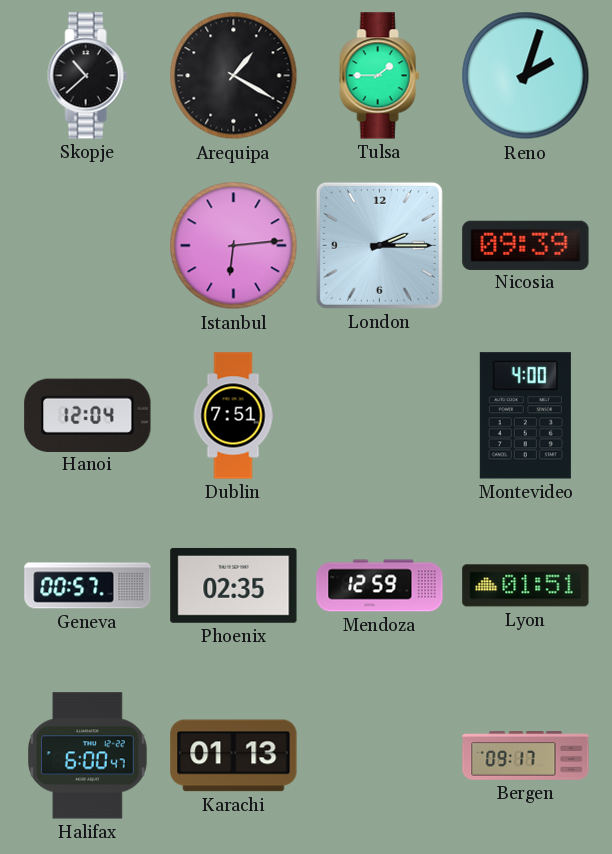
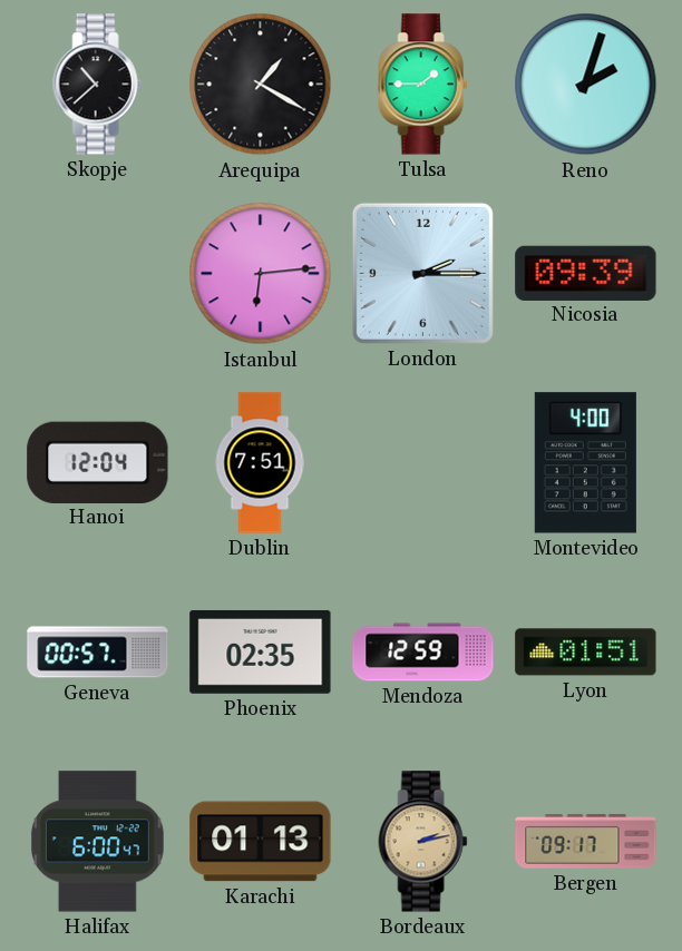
Bordeaux: none -> 2:13 (423, 842)
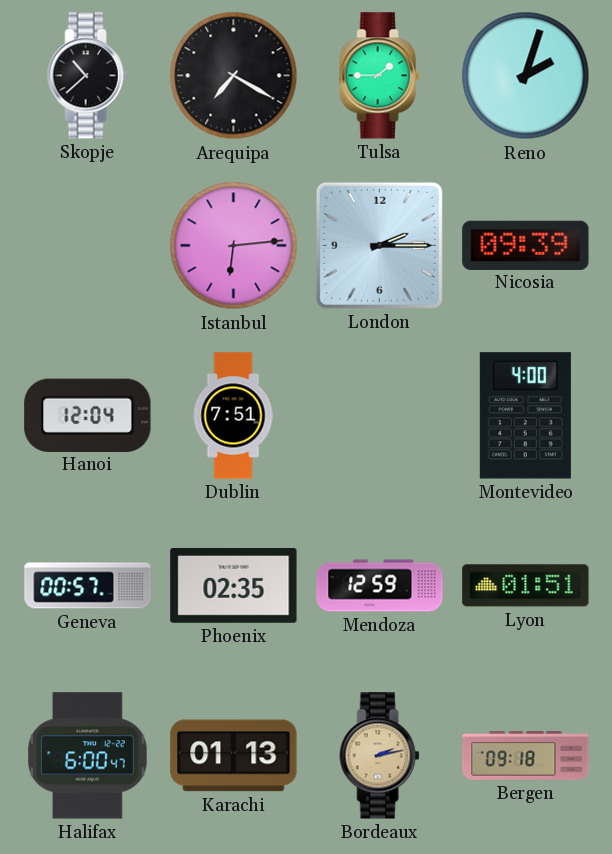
Arequipa: 1:20 -> 7:20 (234, 76)
Bergen: 09:17 -> 09:18 (526, 756)
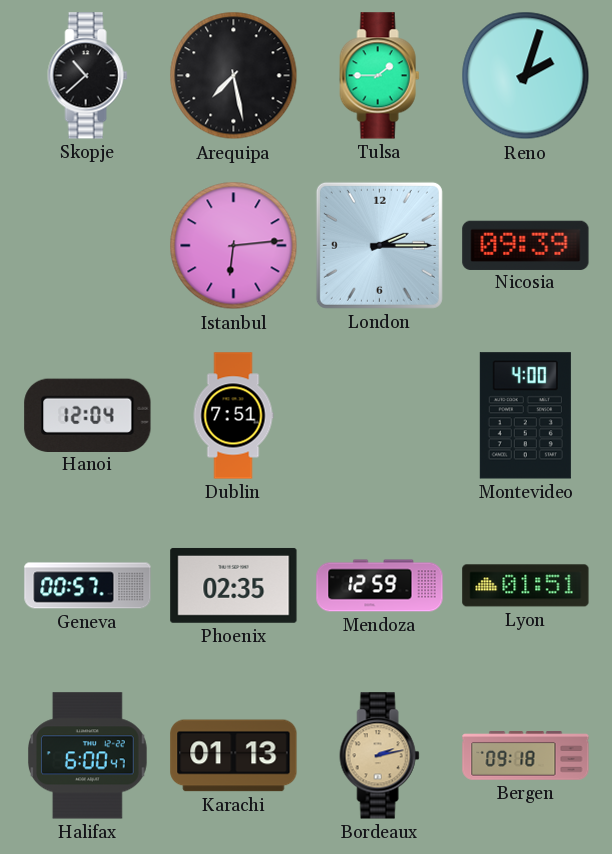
Arequipa: 7:20 -> 7:28 (234, 76)
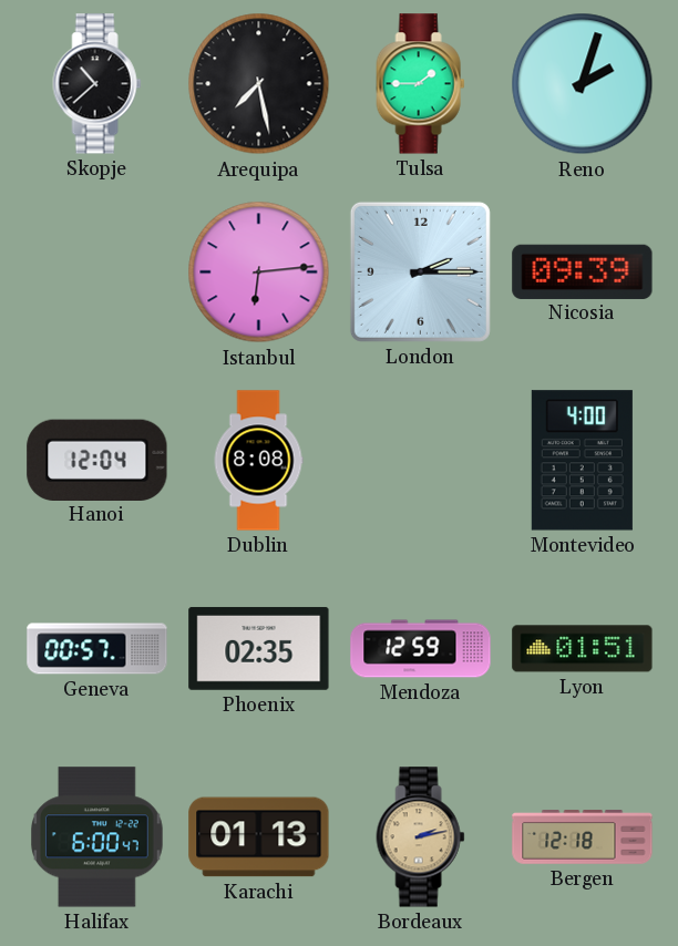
Dublin: 7:51 -> 8:08 (258, 461)
Bergen: 09:18 -> 12:18 (583, 837)
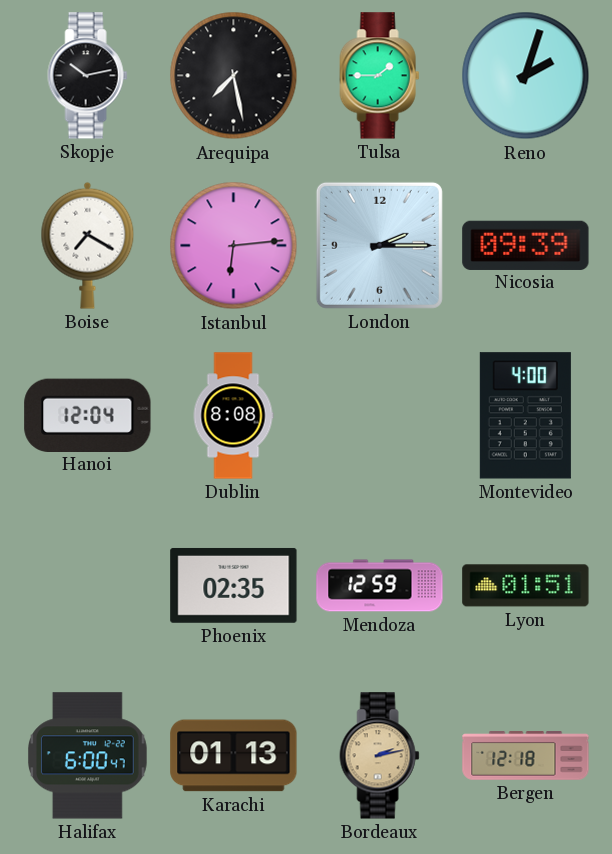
Skopje: 10:38 -> 10:13 (88, 76)
Boise: none -> 7:20 (88, 245)
Geneva: 00:57 -> none (97, 649)
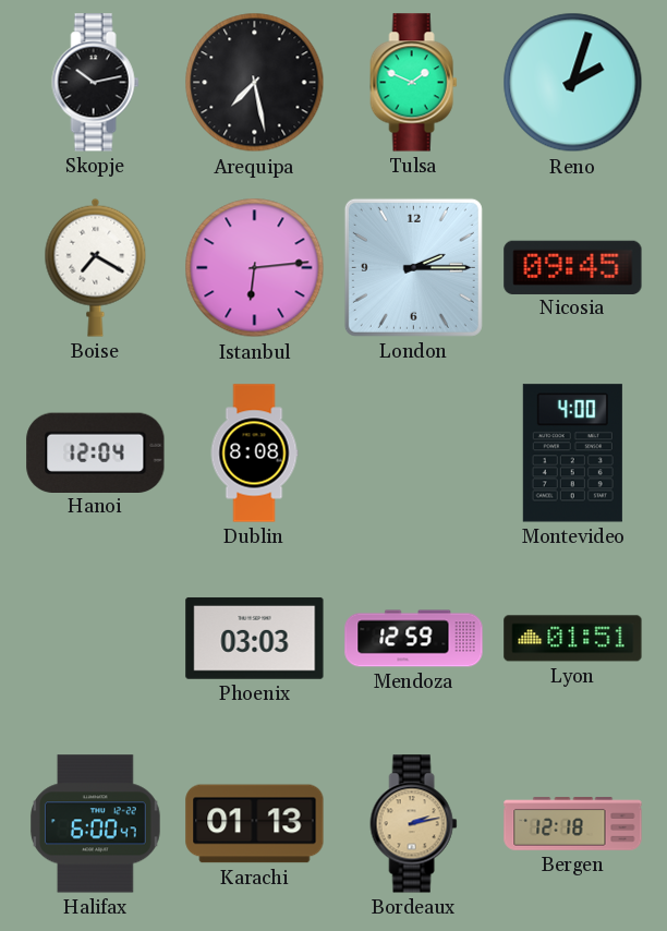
Tulsa: 1:45 -> 1:49 (414, 83)
Nicosia: 09:39 -> 09:45 (573, 267)
Phoenix: 02:35 -> 03:03 (255, 638)
